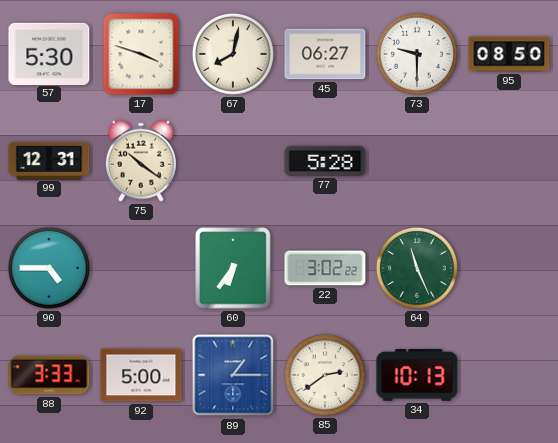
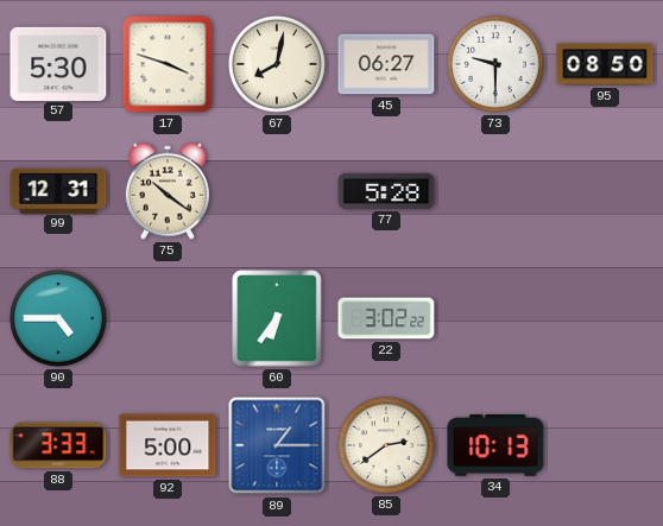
64: 11:26 -> none (417, 268)
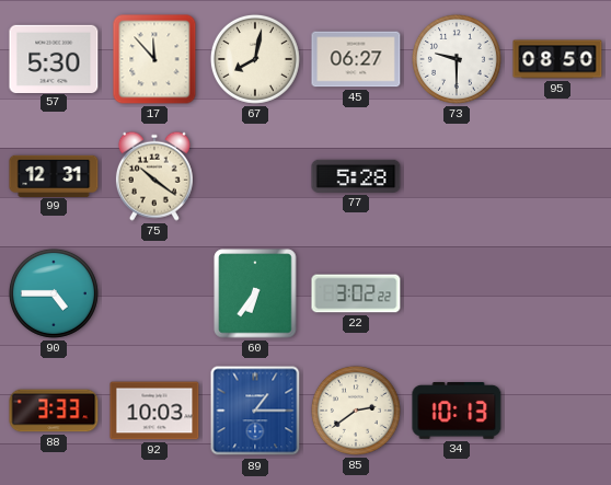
17: 3:48 -> 11:53 (154, 59)
92: 5:00 -> 10:03 (154, 411)
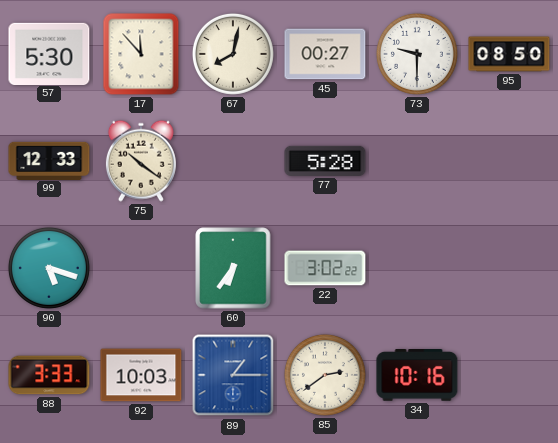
45: 06:27 -> 00:27 (325, 54)
99: 12:31 -> 12:33 (49, 160)
90: 4:45 -> 5:18 (49, 268)
34: 10:13 -> 10:16 (417, 376)
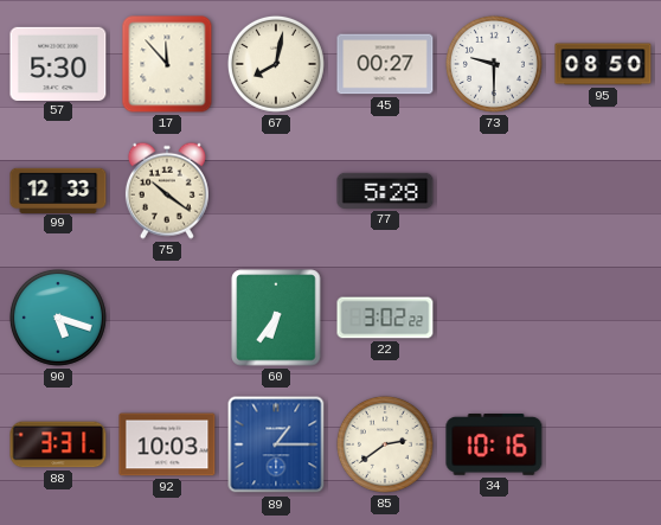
88: 3:33 -> 3:31 (58, 444)
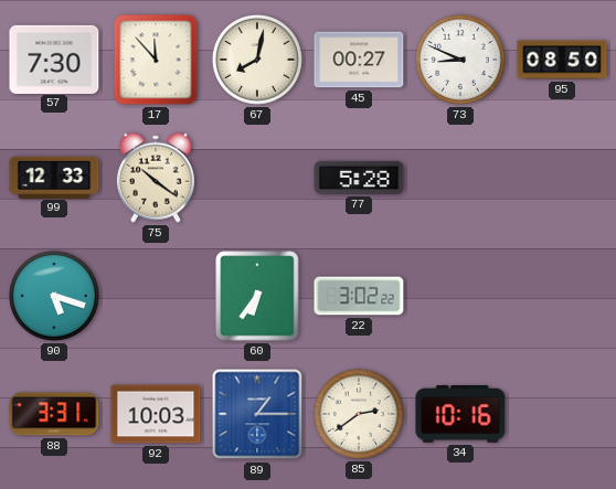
57: 5:30 -> 7:30 (54, 59)
73: 9:30 -> 8:49 (460, 60)
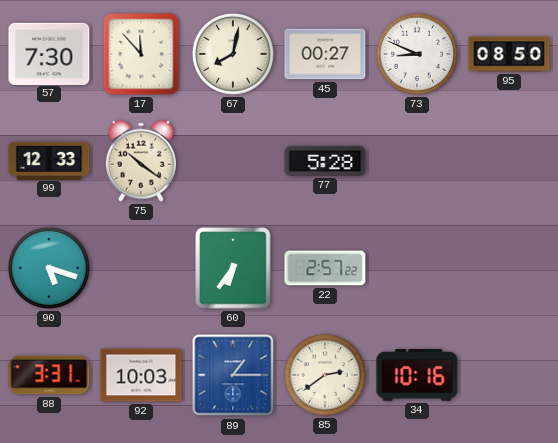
22: 3:02 -> 2:57 (325, 268)
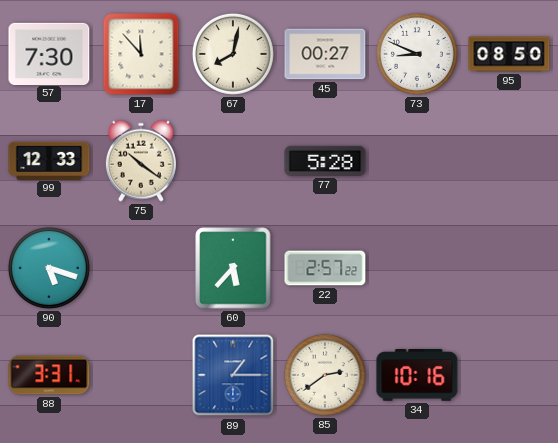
60: 6:36 -> 5:37 (233, 268)
92: 10:03 -> none (141, 375)
